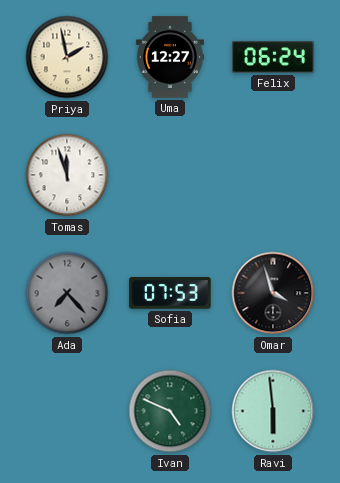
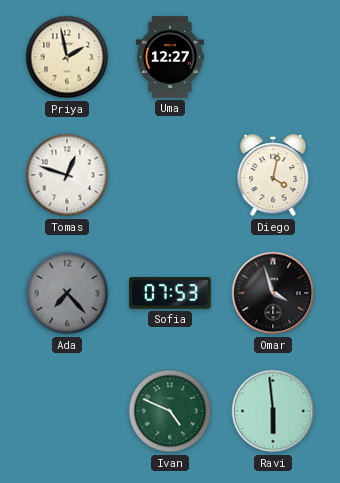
Felix: 06:24 -> none (273, 57)
Tomas: 11:57 -> 12:48 (67, 175)
Diego: none -> 4:02 (273, 175)
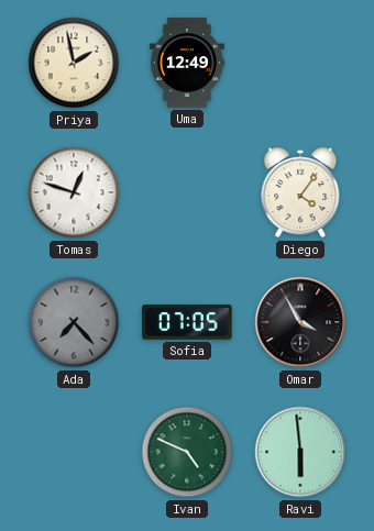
Uma: 12:27 -> 12:49 (187, 63)
Diego: 4:02 -> 4:06 (300, 192)
Sofia: 07:53 -> 07:05 (187, 322)
Omar: 3:57 -> 3:55 (300, 322)
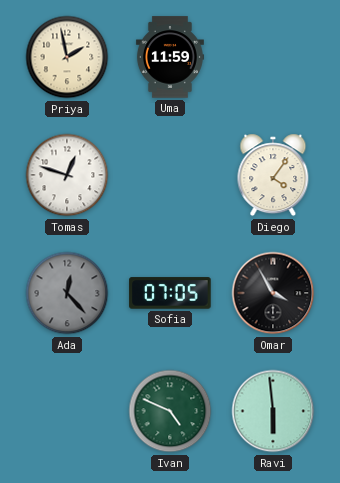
Uma: 12:49 -> 11:59 (170, 57)
Ada: 7:23 -> 12:23 (67, 293)
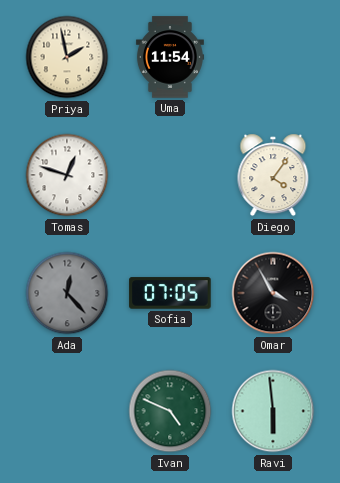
Uma: 11:59 -> 11:54 (170, 57)
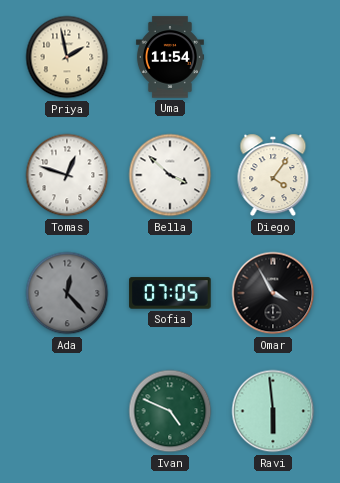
Bella: none -> 3:52 (170, 175)
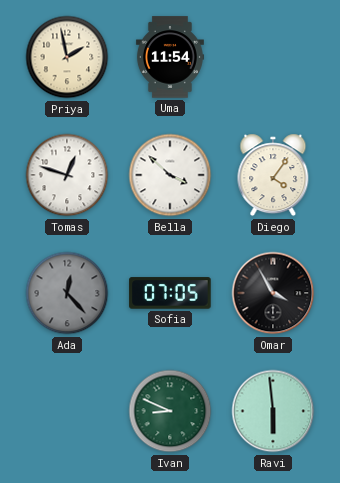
Ivan: 4:49 -> 8:49 (170, 411)
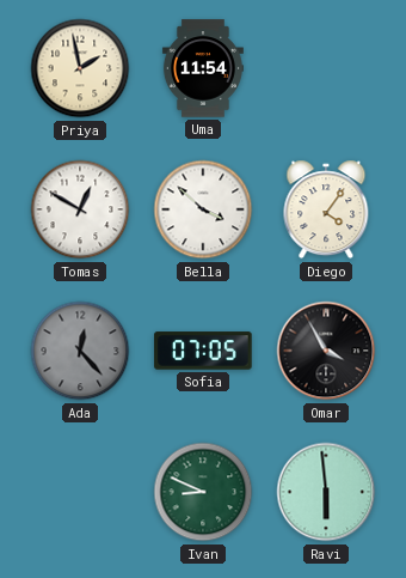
Tomas: 12:48 -> 12:50 (80, 209)
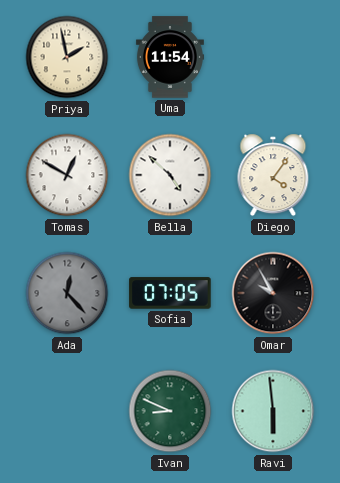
Bella: 3:52 -> 4:52 (170, 175)
Omar: 3:55 -> 9:55 (273, 293)
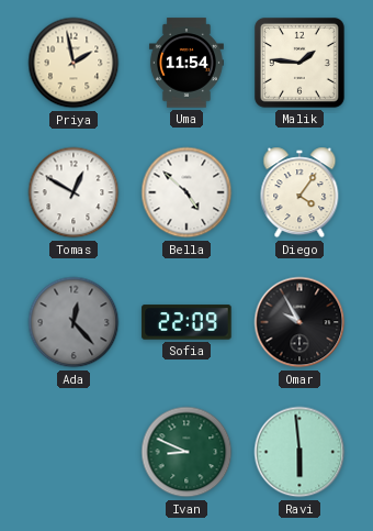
Malik: none -> 1:46 (301, 64)
Sofia: 07:05 -> 22:09 (187, 322)
